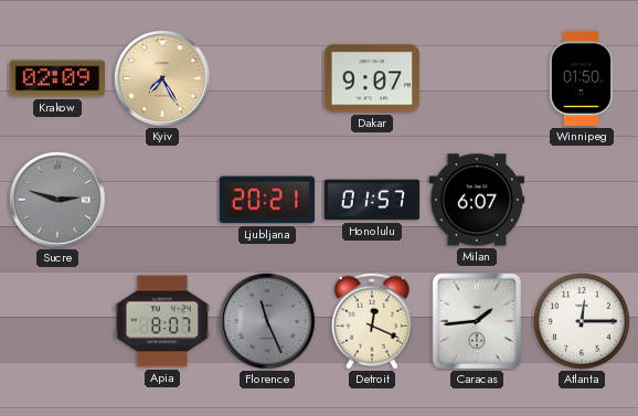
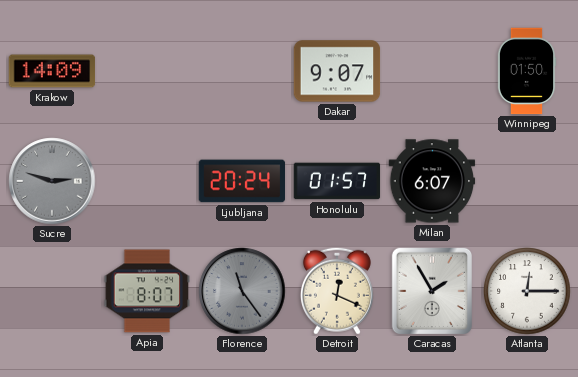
Krakow: 02:09 -> 14:09 (52, 71)
Kyiv: 7:25 -> none (162, 78)
Ljubljana: 20:21 -> 20:24 (242, 181)
Florence: 11:26 -> 11:24 (242, 291)
Caracas: 1:44 -> 1:55 (431, 290)
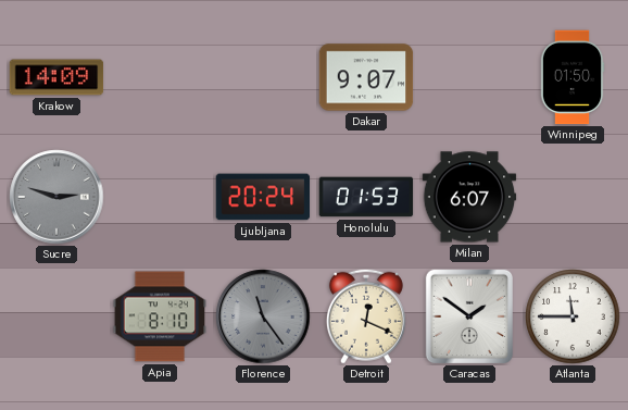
Honolulu: 01:57 -> 01:53 (366, 197)
Apia: 8:07 -> 8:10 (160, 316)
Caracas: 1:55 -> 1:51 (468, 315)
Atlanta: 12:15 -> 11:45 (573, 316)
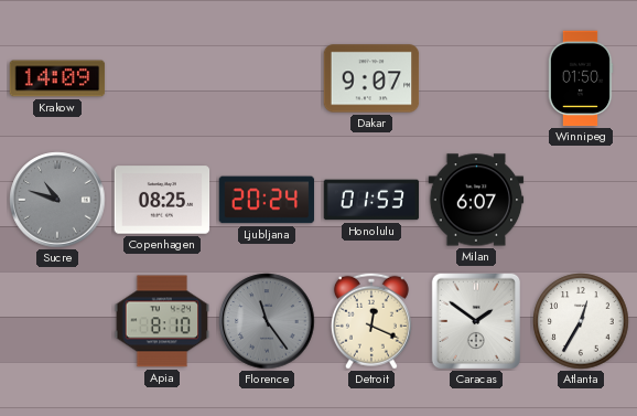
Sucre: 2:48 -> 10:48 (57, 200)
Copenhagen: none -> 08:25 (162, 200)
Atlanta: 11:45 -> 12:35 (581, 321)
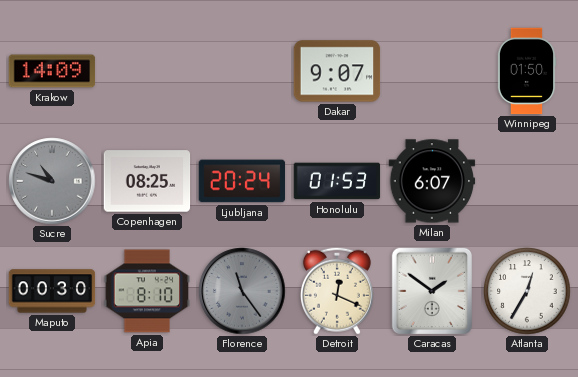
Maputo: none -> 00:30 (52, 291)
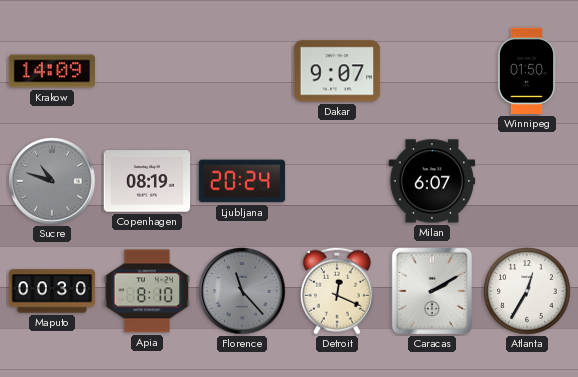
Copenhagen: 08:25 -> 08:19 (147, 181)
Honolulu: 01:53 -> none (337, 181)
Florence: 11:24 -> 11:23 (242, 291)
Caracas: 1:51 -> 2:10 (431, 290)
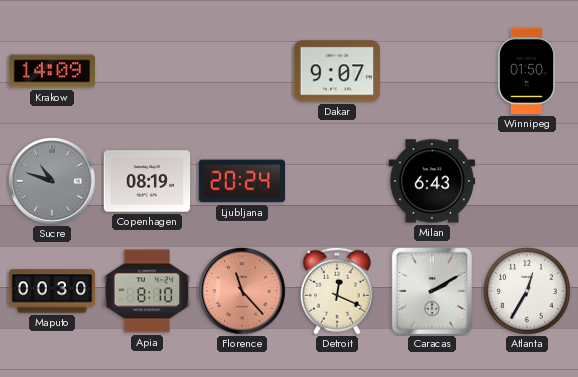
Milan: 6:07 -> 6:43 (432, 181)
Florence dial: grey -> salmon (242, 291)
